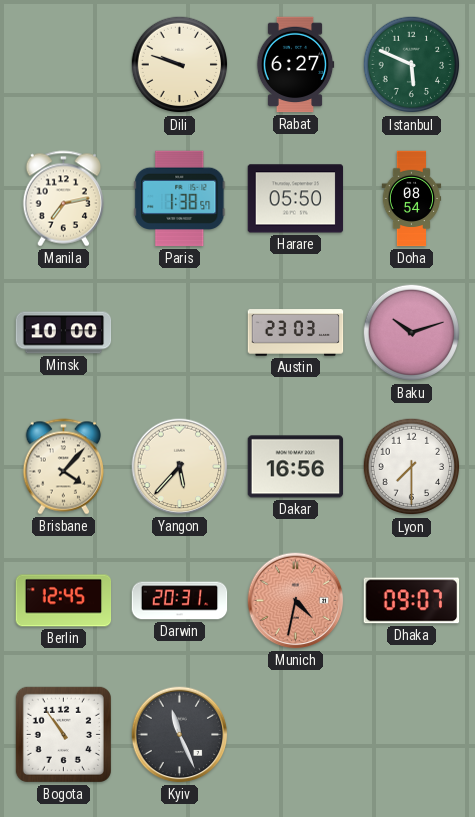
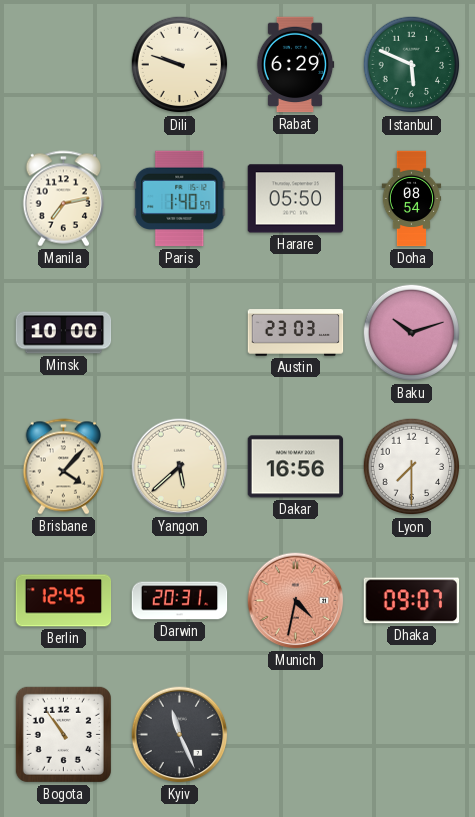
Rabat: 6:27 -> 6:29 (295, 65)
Paris: 1:38 -> 1:40 (180, 199)
Yangon: 5:37 -> 5:38 (180, 467)
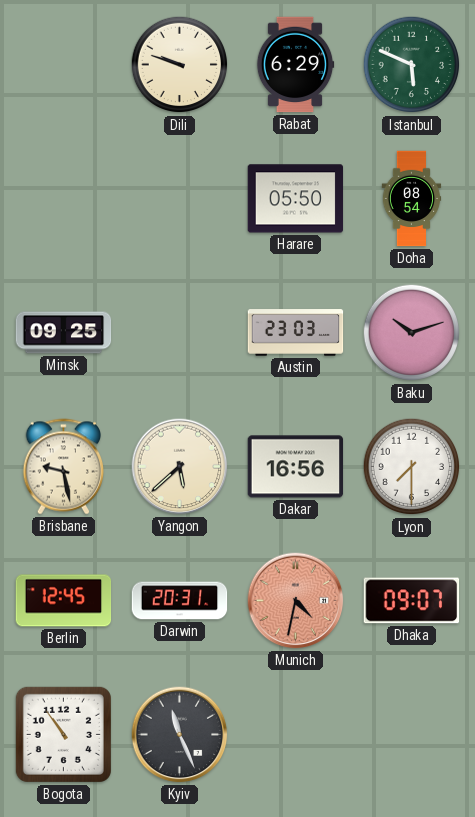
Manila: 7:13 -> none (64, 199)
Paris: 1:40 -> none (180, 199)
Minsk: 10:00 -> 09:25 (64, 333)
Brisbane: 4:07 -> 9:28 (64, 467)
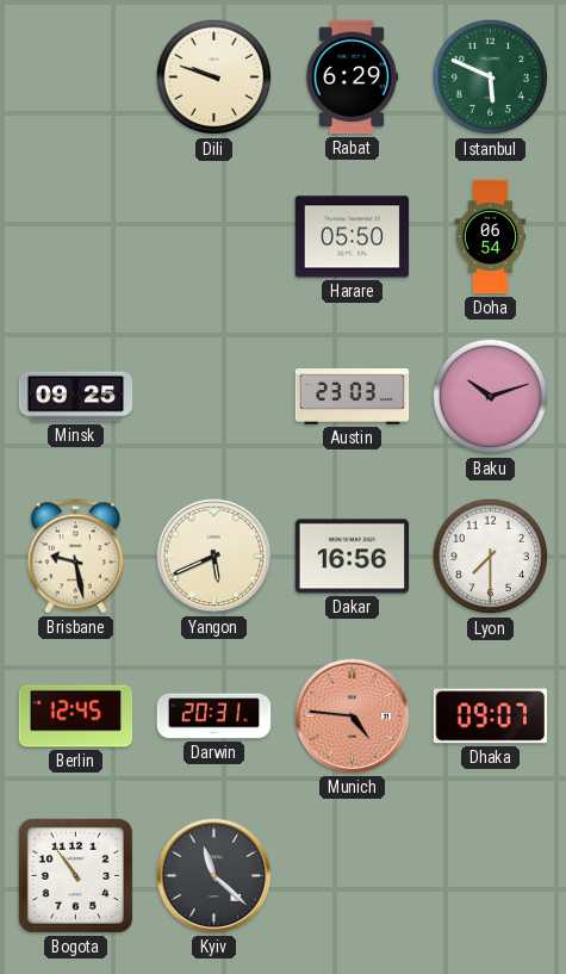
Doha: 08:54 -> 06:54 (491, 237)
Yangon: 5:38 -> 5:41 (214, 557)
Munich: 4:32 -> 4:46 (353, 716)
Kyiv: 11:26 -> 11:22 (214, 876)
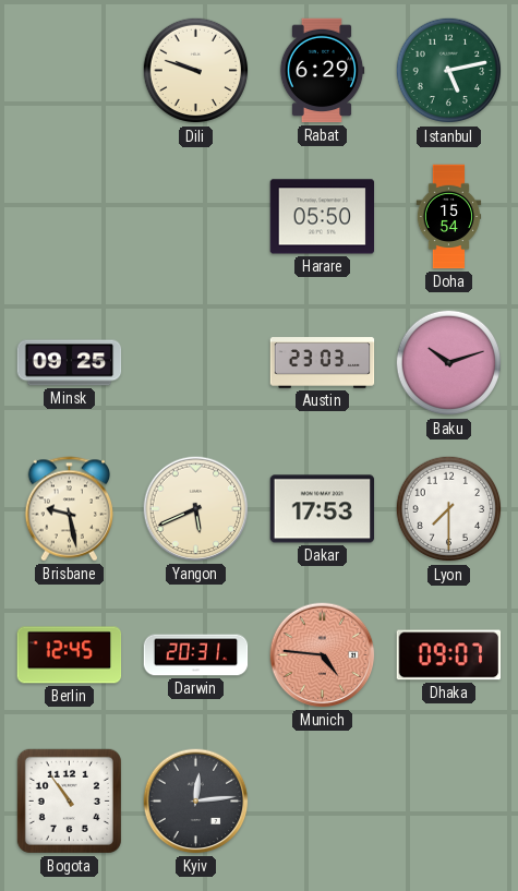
Istanbul: 5:49 -> 5:13 (449, 71)
Doha: 06:54 -> 15:54 (449, 217)
Dakar: 16:56 -> 17:53 (323, 509)
Kyiv: 11:22 -> 12:14 (196, 802)
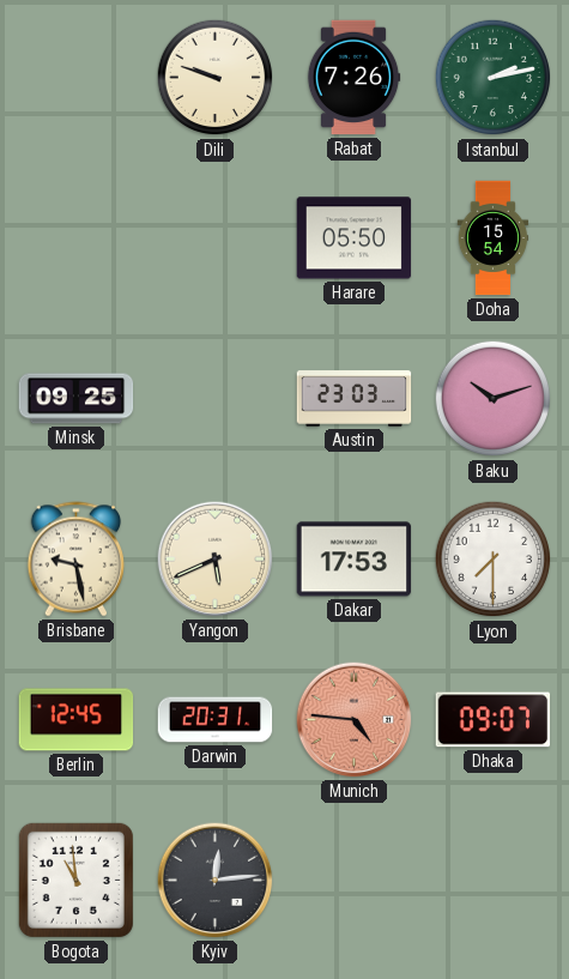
Rabat: 6:29 -> 7:26 (353, 78)
Istanbul: 5:13 -> 2:13 (494, 78)
Bogota: 10:54 -> 10:59 (75, 880)
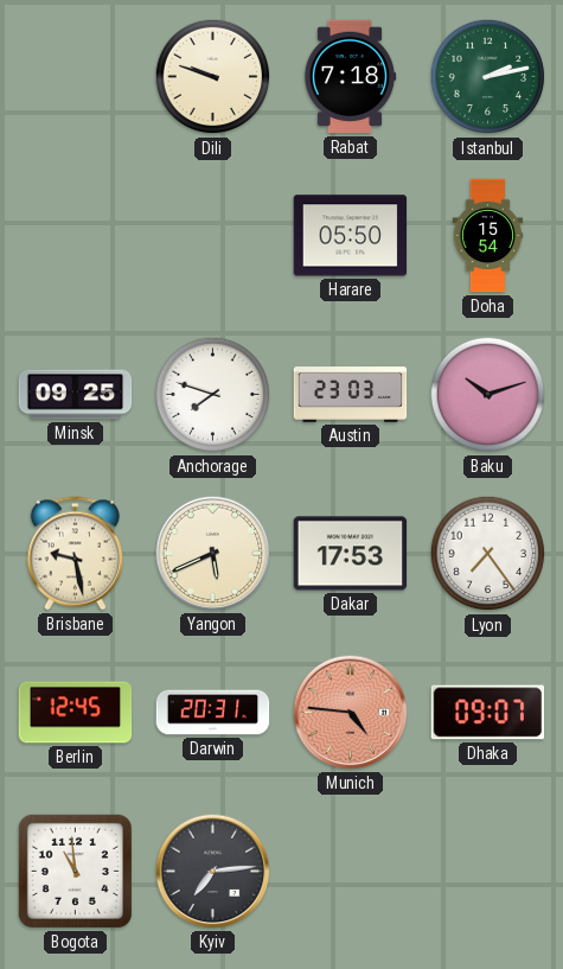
Rabat: 7:26 -> 7:18 (350, 77)
Anchorage: none -> 7:48 (213, 395)
Lyon: 7:30 -> 7:24 (488, 554)
Kyiv: 12:14 -> 7:14 (213, 872)
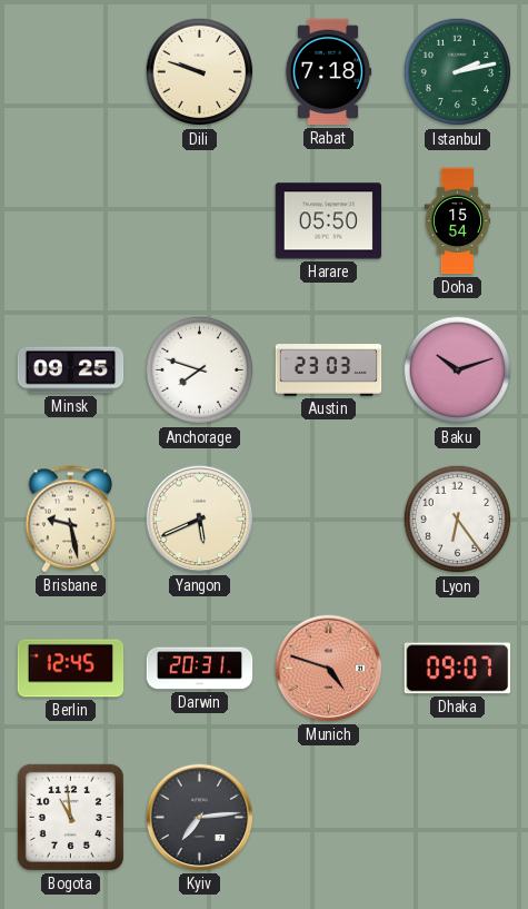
Dakar: 17:53 -> none (351, 554)
Lyon: 7:24 -> 6:24 (458, 520)
Munich: 4:46 -> 4:48 (329, 669)
